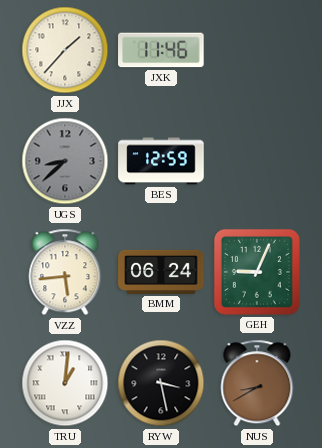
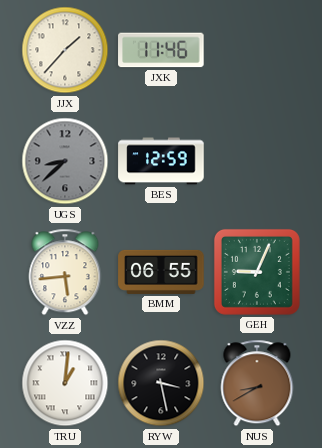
BMM: 06:24 -> 06:55 (161, 272)
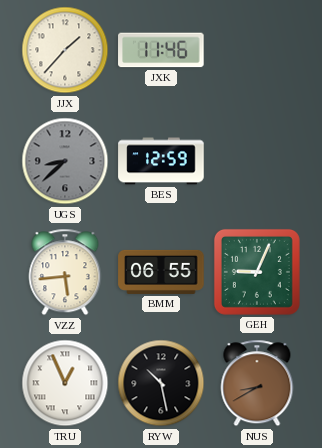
TRU: 1:01 -> 12:56 (65, 383)
RYW: 3:28 -> 10:28 (161, 383)
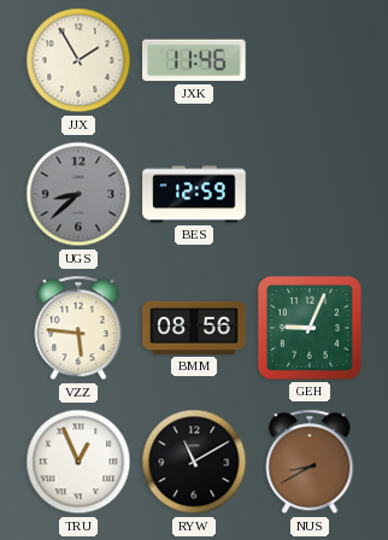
JJX: 1:37 -> 1:55 (78, 60)
VZZ: 5:44 -> 5:46 (78, 328)
BMM: 06:55 -> 08:56 (194, 328)
RYW: 10:28 -> 11:10 (194, 462)
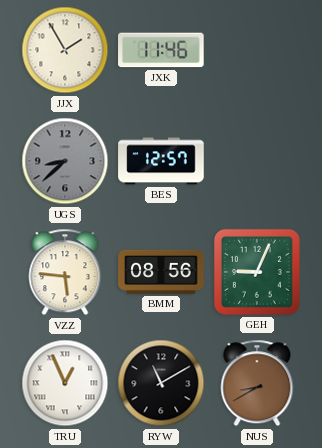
BES: 12:59 -> 12:57 (161, 161)
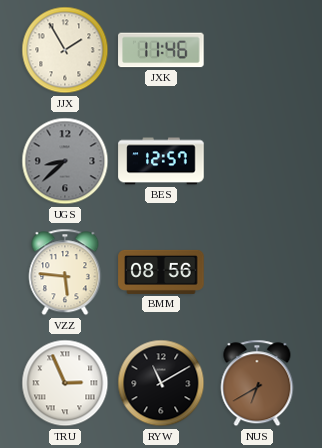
GEH: 9:04 -> none (257, 272)
TRU: 12:56 -> 2:56 (65, 383)
NUS: 8:40 -> 6:40 (257, 383)
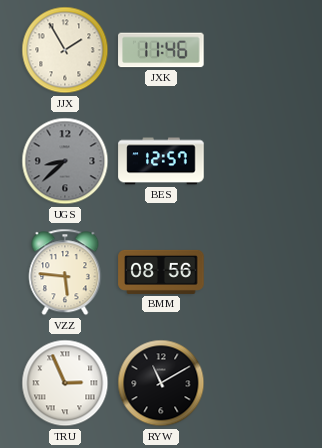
NUS: 6:40 -> none (257, 383)
